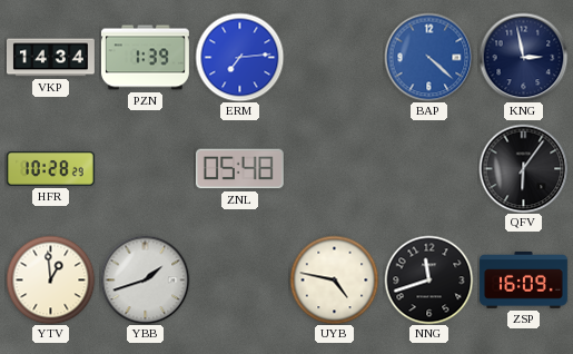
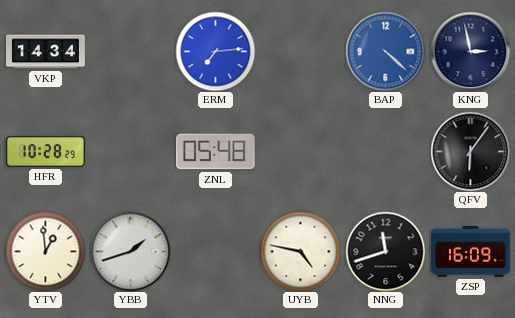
PZN: 1:39 -> none (145, 58)
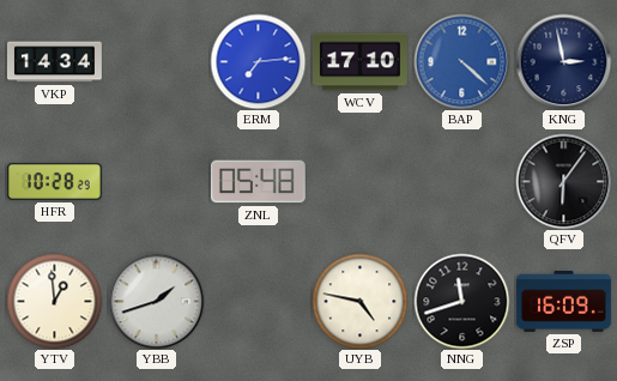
WCV: none -> 17:10 (359, 62)
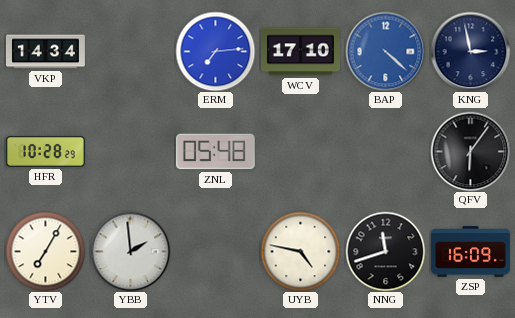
YTV: 12:59 -> 7:05 (45, 251)
YBB: 1:42 -> 1:59 (130, 251)
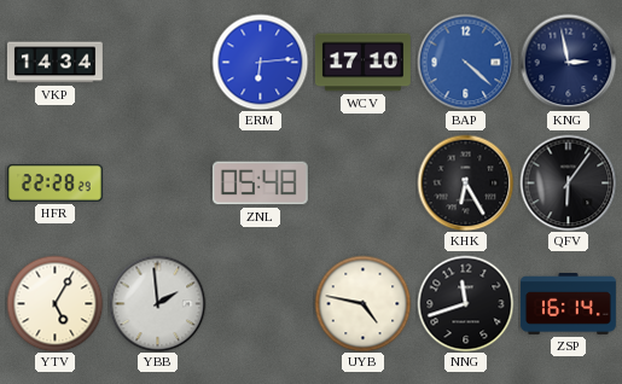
ERM: 7:14 -> 6:14 (260, 62)
HFR: 10:28 -> 22:28 (54, 182)
KHK: none -> 6:25 (465, 182)
YTV: 7:05 -> 5:05 (54, 303)
ZSP: 16:09 -> 16:14 (568, 304)
